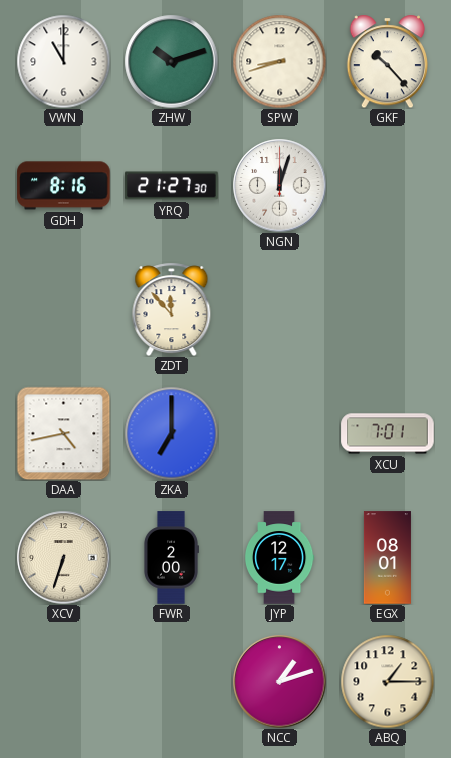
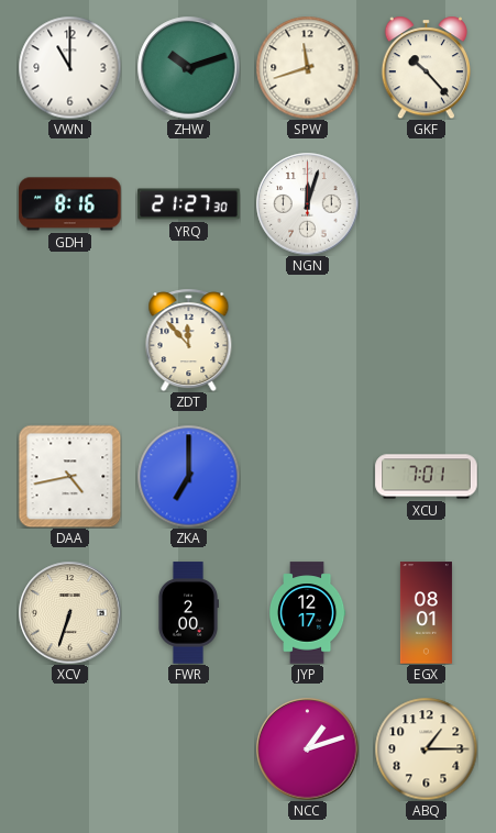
SPW: 8:42 -> 11:42 (307, 67)
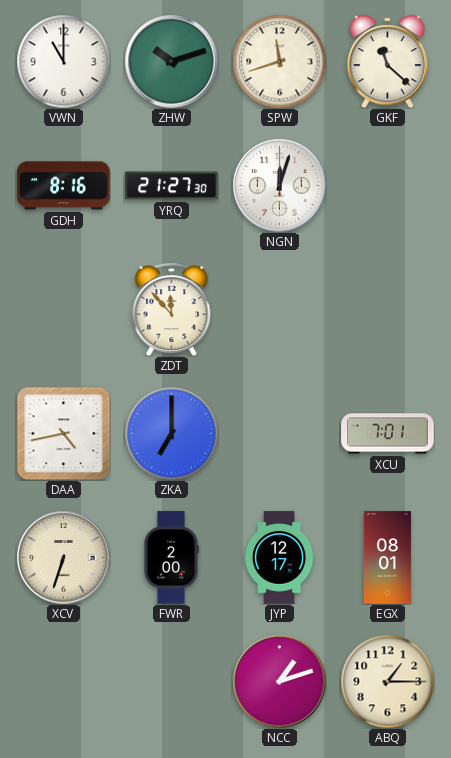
GKF: 10:23 -> 11:22 (387, 61)
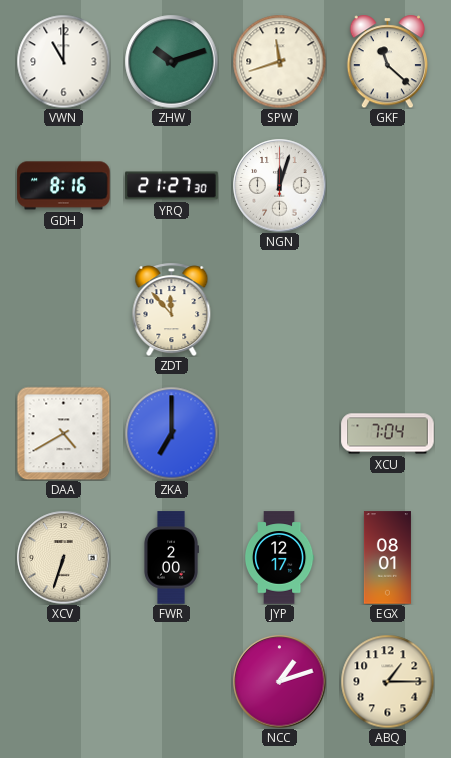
DAA: 4:43 -> 4:40 (63, 433)
XCU: 7:01 -> 7:04 (388, 434)
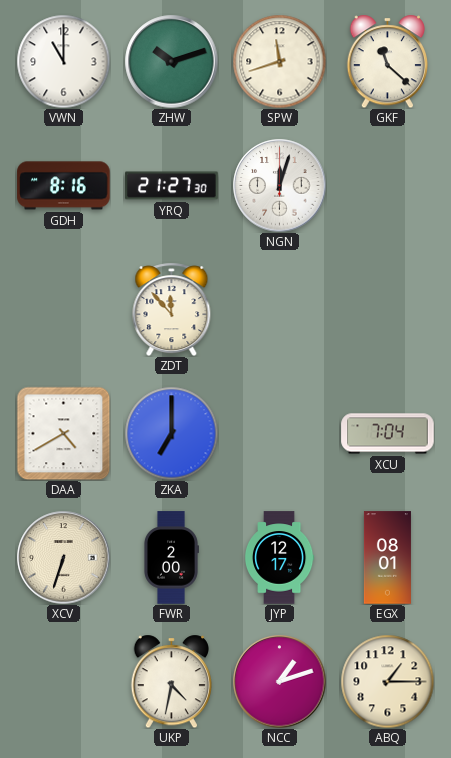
UKP: none -> 4:32 (171, 681)
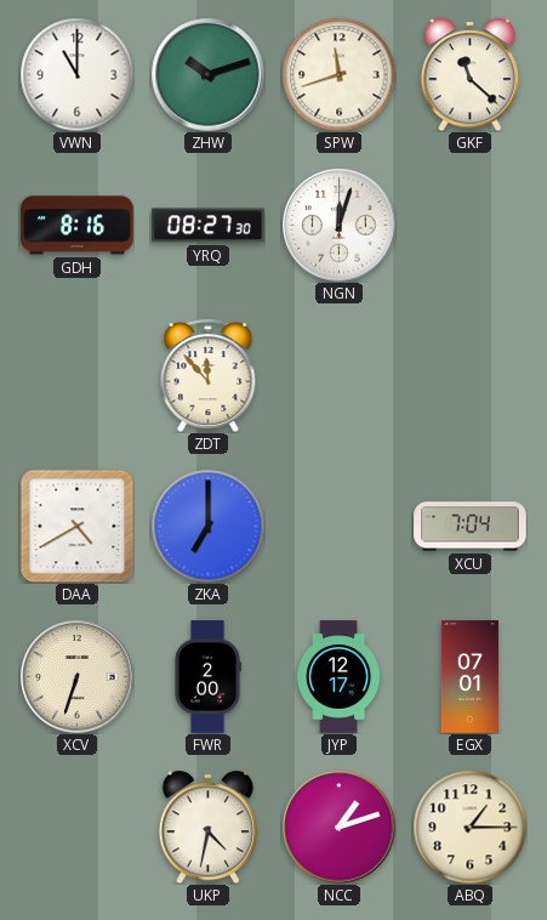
YRQ: 21:27 -> 08:27 (209, 226)
EGX: 08:01 -> 07:01 (469, 677)
